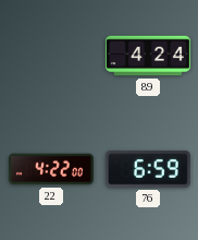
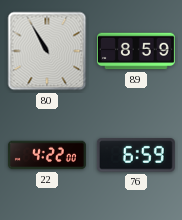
80: none -> 10:55 (47, 51)
89: 4:24 -> 8:59 (136, 51)
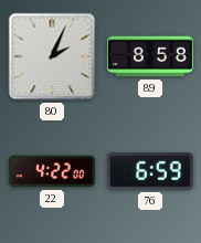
80: 10:55 -> 2:04 (52, 56)
89: 8:59 -> 8:58 (150, 56)
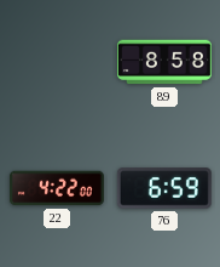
80: 2:04 -> none (52, 56)
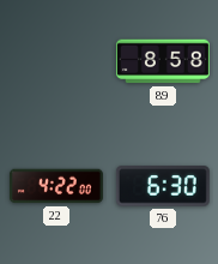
76: 6:59 -> 6:30 (163, 186)
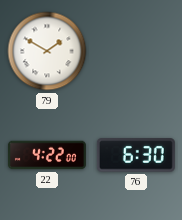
79: none -> 1:50 (47, 51)
89: 8:58 -> none (163, 61)
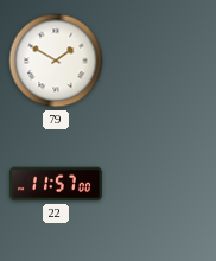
22: 4:22 -> 11:57 (56, 184)
76: 6:30 -> none (136, 155)
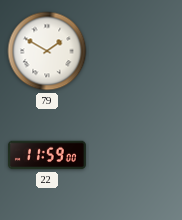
22: 11:57 -> 11:59 (47, 155)
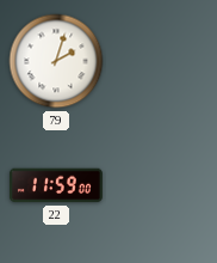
79: 1:50 -> 2:03 (56, 61)
